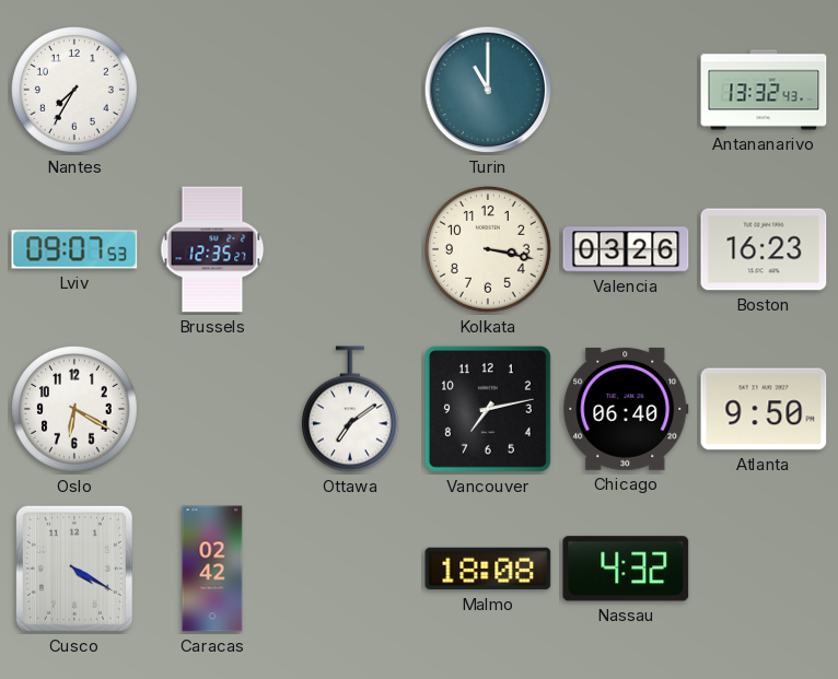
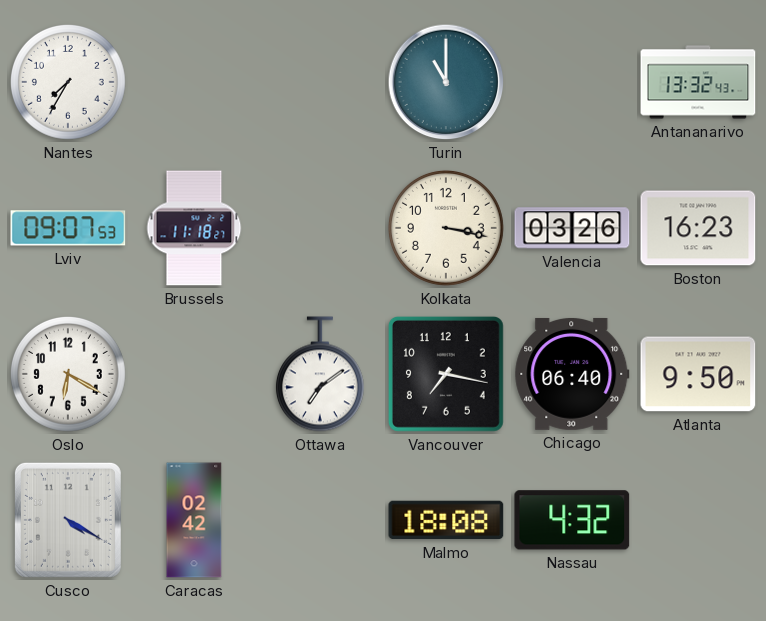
Brussels: 12:35 -> 11:18 (194, 228)
Vancouver: 7:13 -> 7:17 (446, 374)
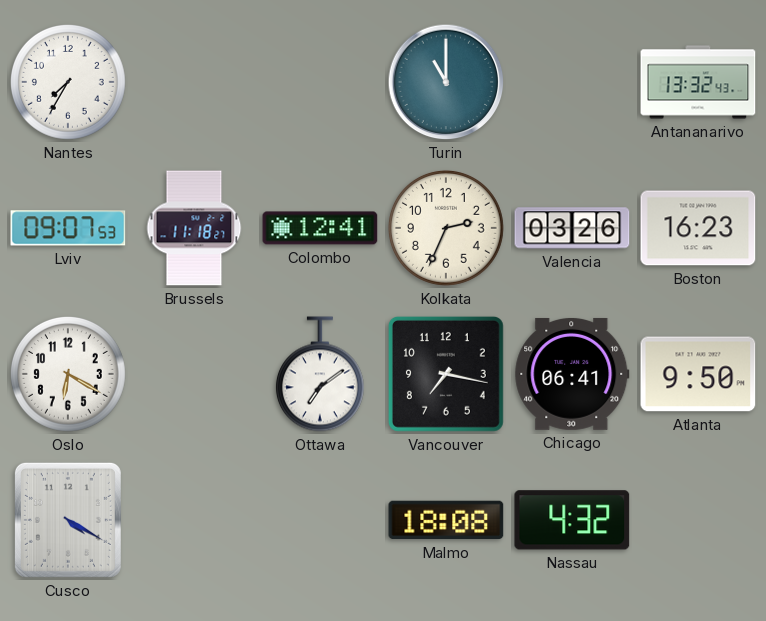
Colombo: none -> 12:41 (320, 228)
Kolkata: 3:17 -> 2:34 (446, 228)
Chicago: 06:40 -> 06:41 (572, 374)
Caracas: 02:42 -> none (194, 520)
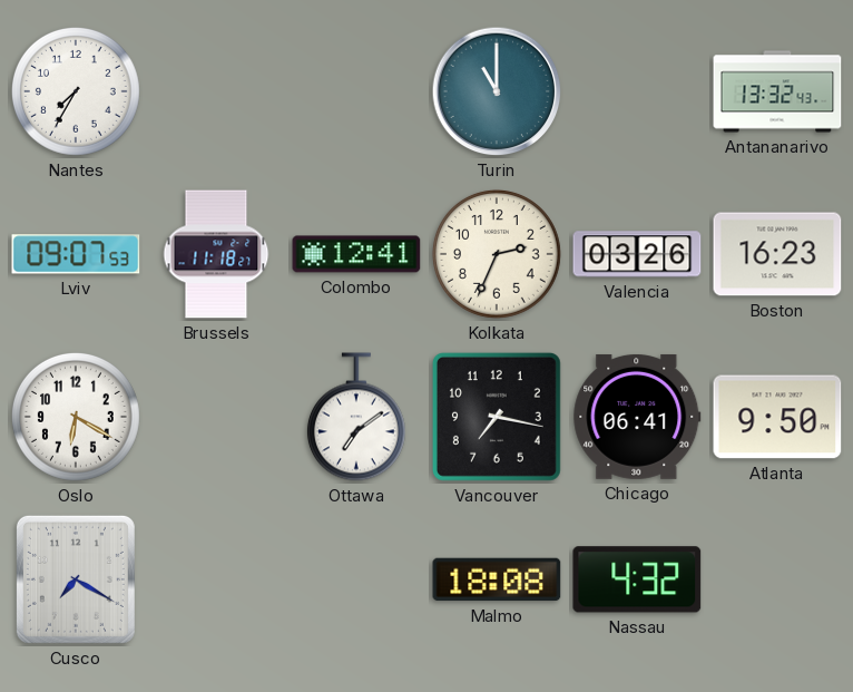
Cusco: 4:20 -> 7:20 (76, 579)
